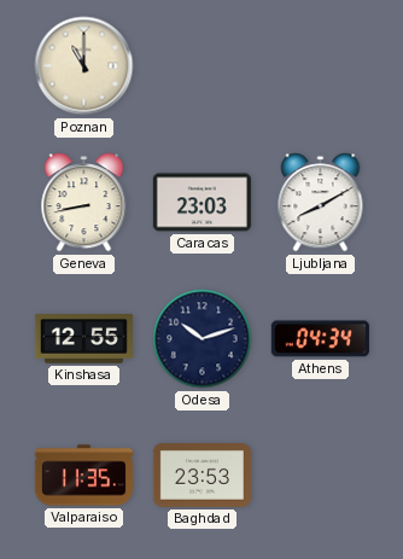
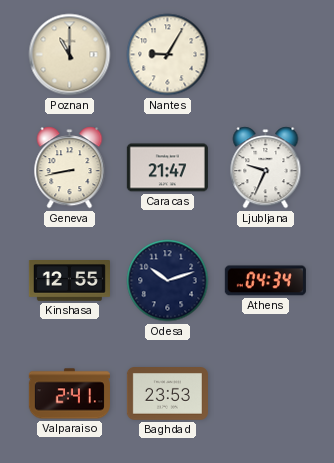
Nantes: none -> 9:05 (168, 55)
Caracas: 23:03 -> 21:47 (167, 168)
Ljubljana: 8:10 -> 9:34 (266, 168)
Valparaiso: 11:35 -> 2:41 (69, 394)
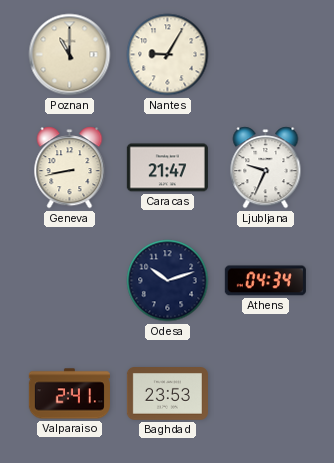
Kinshasa: 12:55 -> none (69, 281)
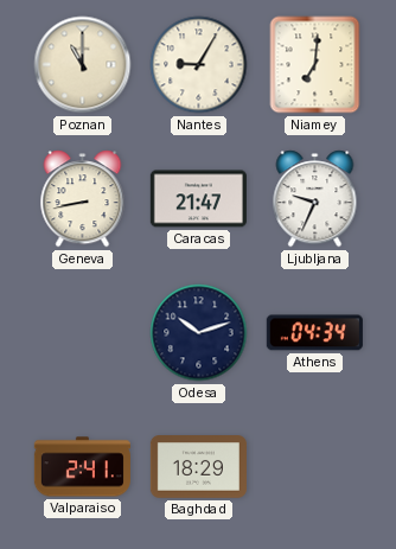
Niamey: none -> 7:01 (315, 65)
Baghdad: 23:53 -> 18:29 (198, 467)
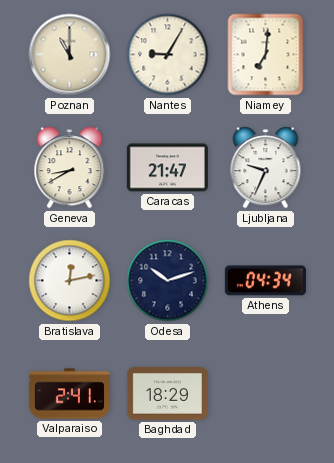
Geneva: 8:43 -> 8:40 (70, 168)
Bratislava: none -> 12:13 (70, 281)
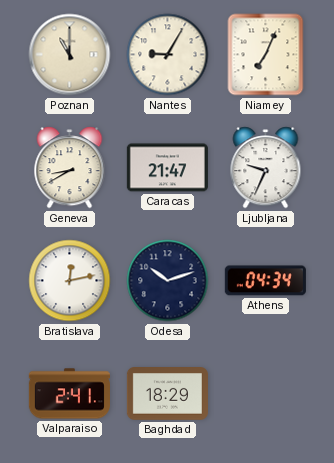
Niamey: 7:01 -> 7:04 (266, 55)
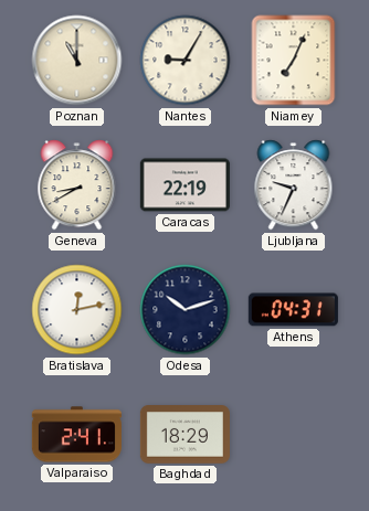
Caracas: 21:47 -> 22:19 (184, 185)
Athens: 04:34 -> 04:31 (293, 310)
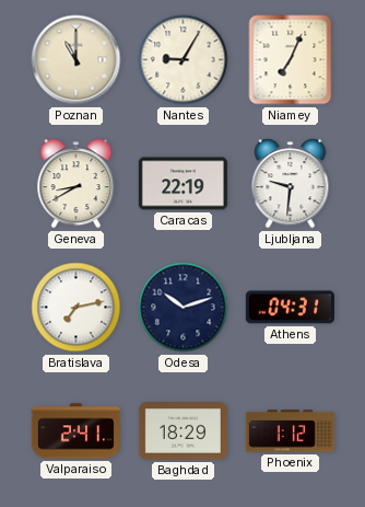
Ljubljana: 9:34 -> 9:31 (291, 184)
Bratislava: 12:13 -> 7:13 (76, 308)
Phoenix: none -> 1:12 (290, 431)
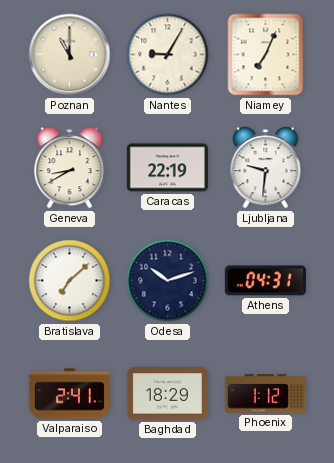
Bratislava: 7:13 -> 7:08 (70, 281)
